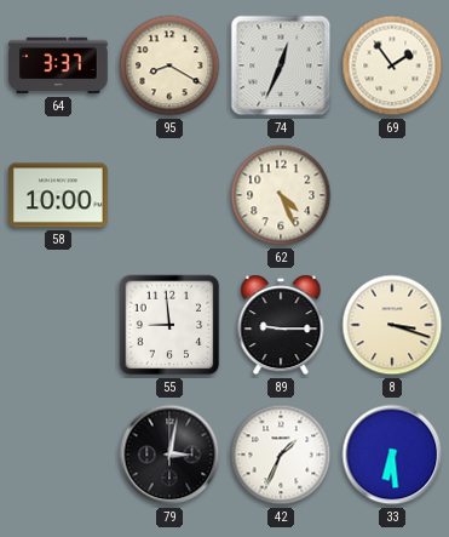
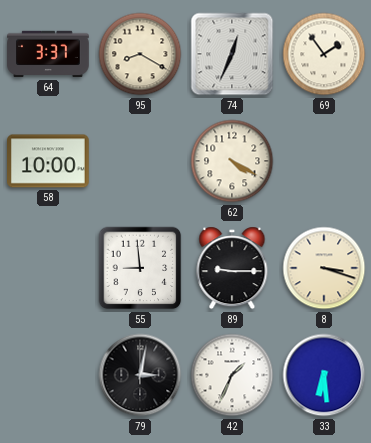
62: 4:26 -> 4:20 (232, 161)
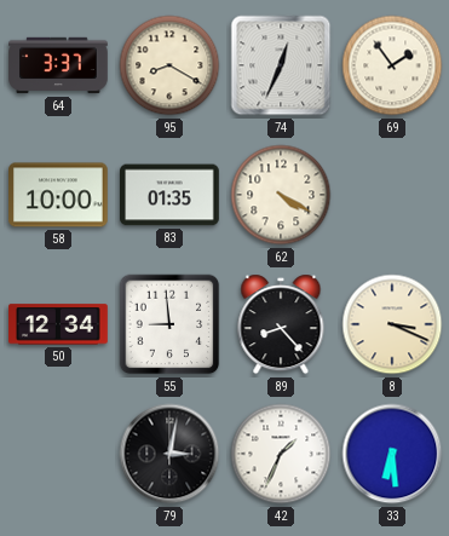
83: none -> 01:35 (171, 195)
50: none -> 12:34 (59, 324)
89: 9:15 -> 8:23 (281, 324)
8: 3:18 -> 3:19 (392, 324)
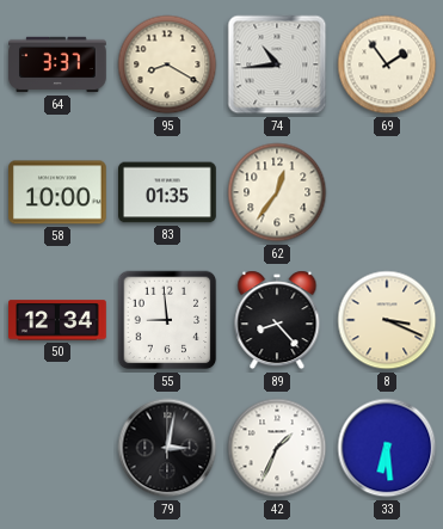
74: 12:34 -> 10:44 (277, 64)
62: 4:20 -> 12:36 (277, 192)
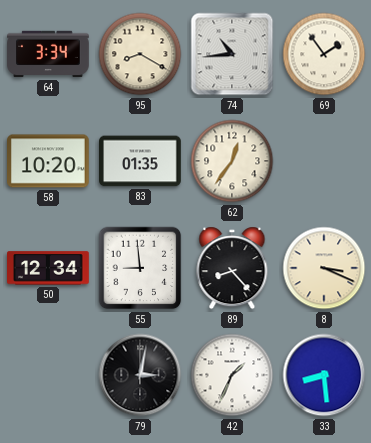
64: 3:37 -> 3:34 (48, 54)
58: 10:00 -> 10:20 (49, 161)
33: 6:29 -> 8:29 (324, 375)
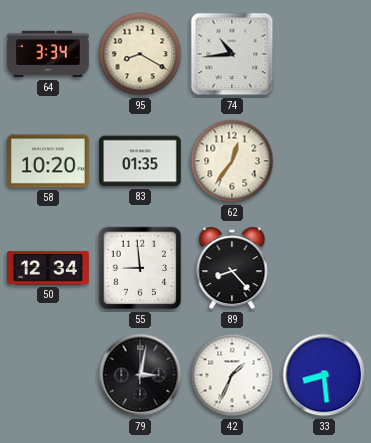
69: 1:54 -> none (324, 54)
8: 3:19 -> none (324, 268)
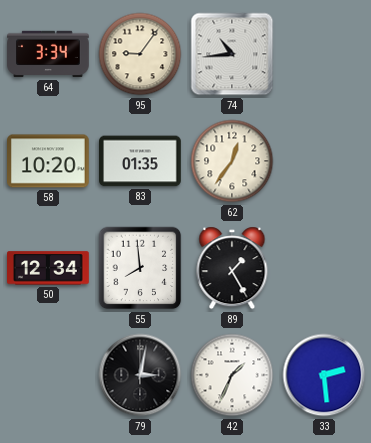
95: 8:20 -> 9:06 (140, 54)
55: 8:59 -> 7:59 (140, 268)
89: 8:23 -> 1:25 (232, 268)
33: 8:29 -> 2:29 (324, 375)
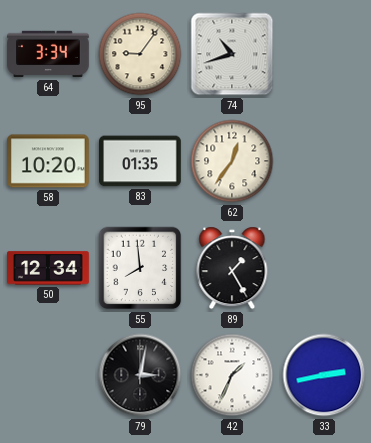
74: 10:44 -> 10:42 (232, 54)
33: 2:29 -> 2:43 (324, 375)
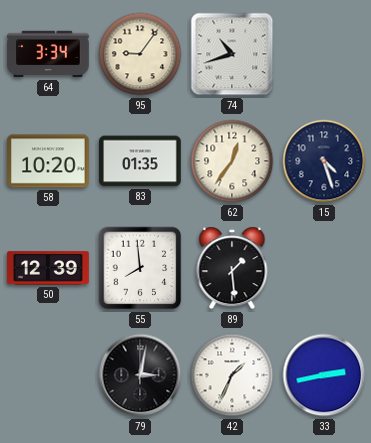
15: none -> 4:27 (324, 161)
50: 12:34 -> 12:39 (49, 268)
89: 1:25 -> 1:29 (232, 268)
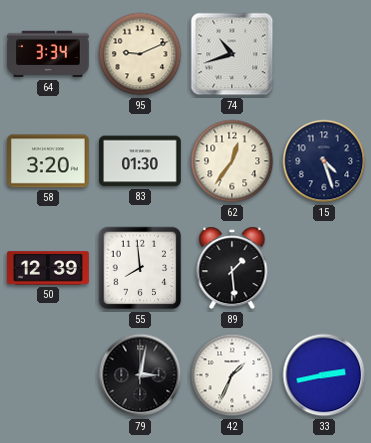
95: 9:06 -> 9:11 (140, 54)
58: 10:20 -> 3:20 (49, 161)
83: 01:35 -> 01:30 (141, 161)
